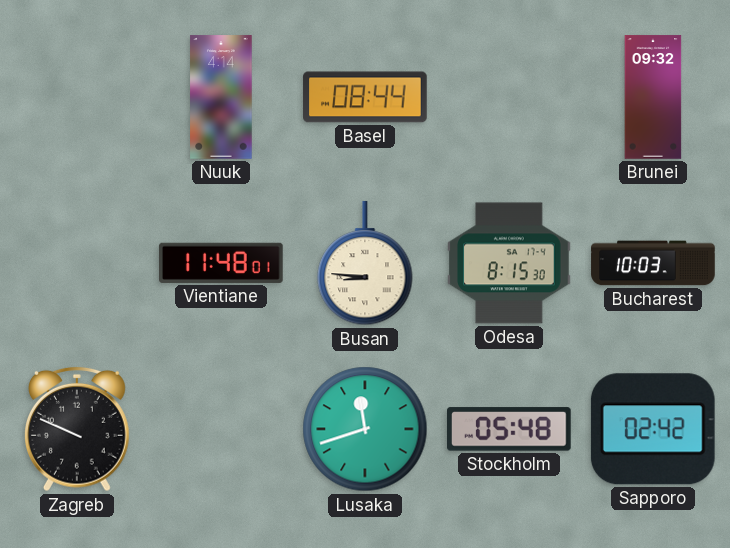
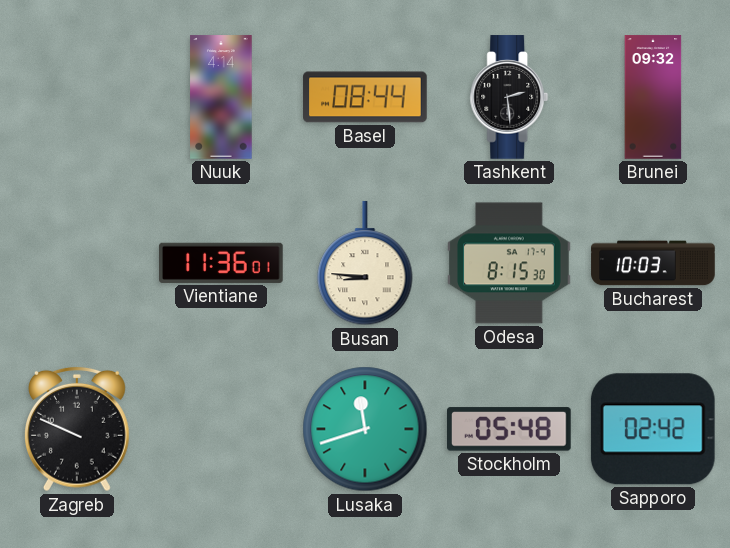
Tashkent: none -> 2:29 (509, 97)
Vientiane: 11:48 -> 11:36 (222, 263)
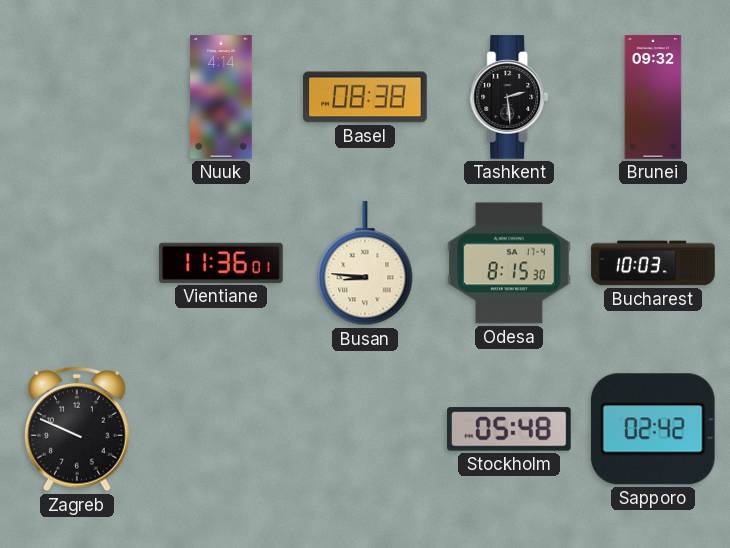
Basel: 08:44 -> 08:38 (365, 97)
Lusaka: 11:42 -> none (365, 429)
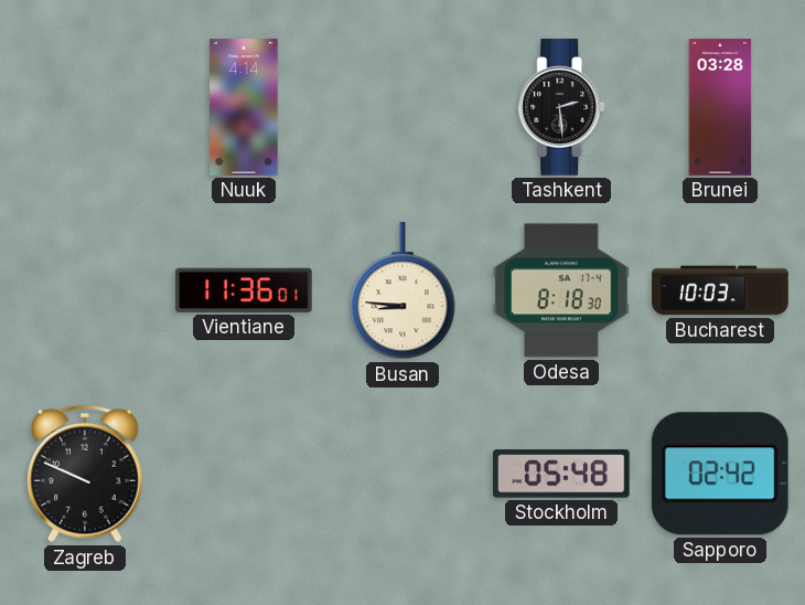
Basel: 08:38 -> none (365, 97)
Brunei: 09:32 -> 03:28 (720, 107)
Odesa: 8:15 -> 8:18 (561, 290)
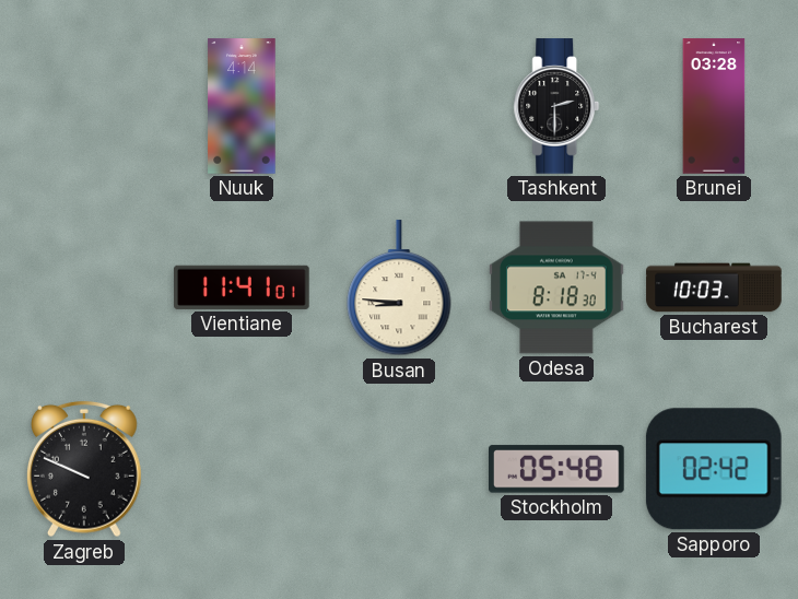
Tashkent: 2:29 -> 2:30 (556, 106)
Vientiane: 11:36 -> 11:41 (243, 287)
